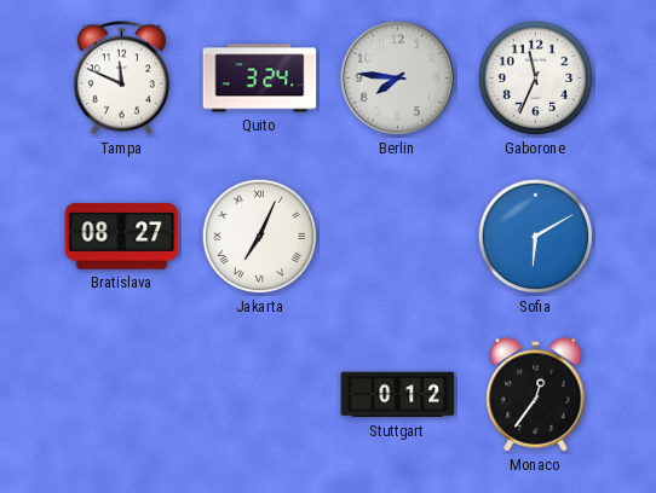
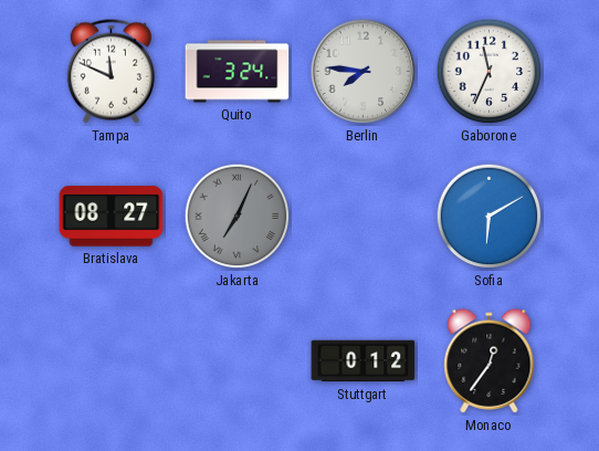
Jakarta dial: white -> grey (238, 217)
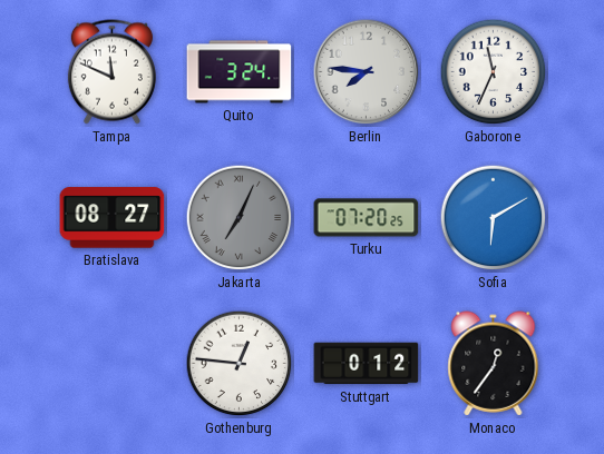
Turku: none -> 07:20 (367, 218)
Gothenburg: none -> 12:46 (240, 364)
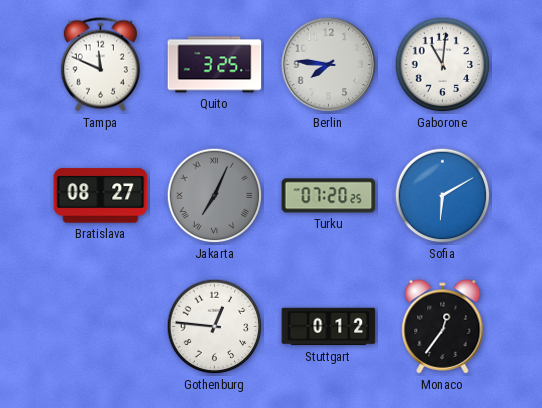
Quito: 3:24 -> 3:25 (215, 65)
Gaborone: 11:34 -> 11:01 (443, 65)
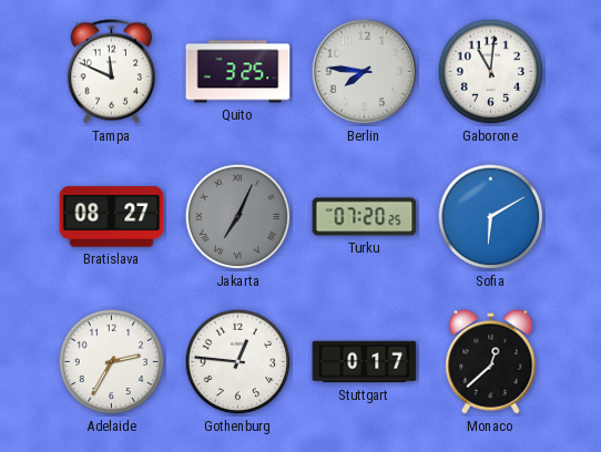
Adelaide: none -> 2:35 (112, 362)
Stuttgart: 0:12 -> 0:17 (365, 362)
Monaco: 12:36 -> 12:38 (491, 362)
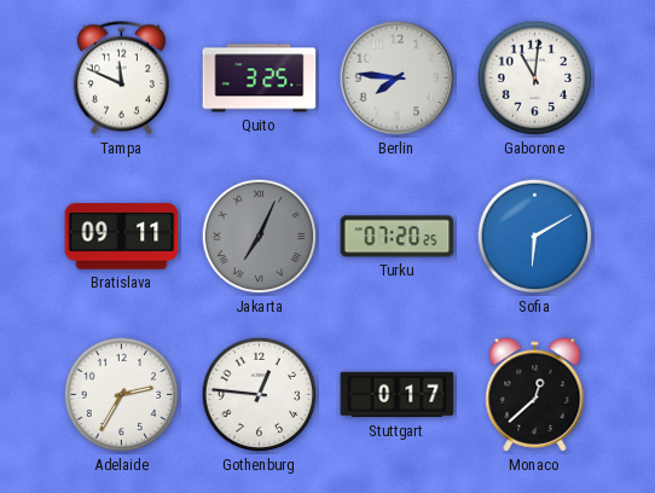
Bratislava: 08:27 -> 09:11 (122, 237)
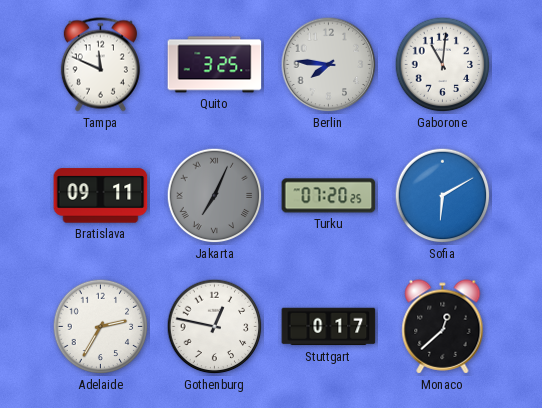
Gothenburg: 12:46 -> 12:47 (215, 327)
